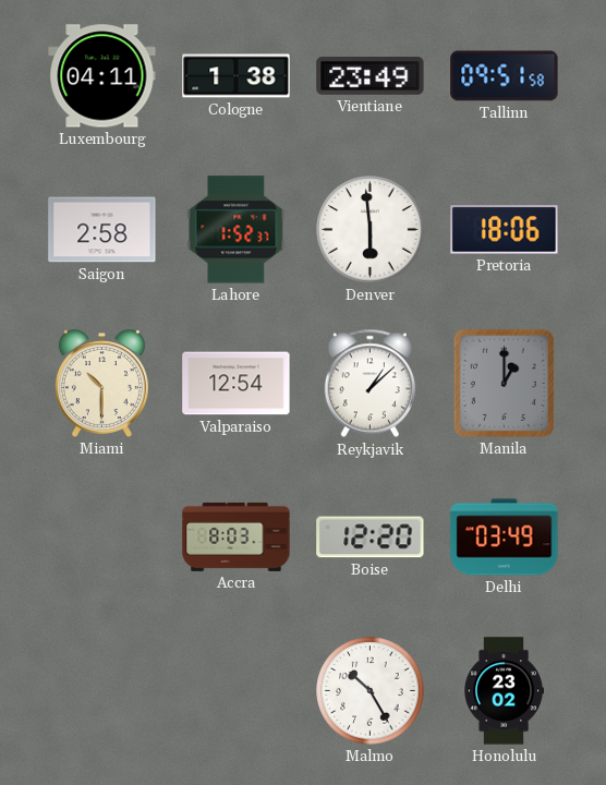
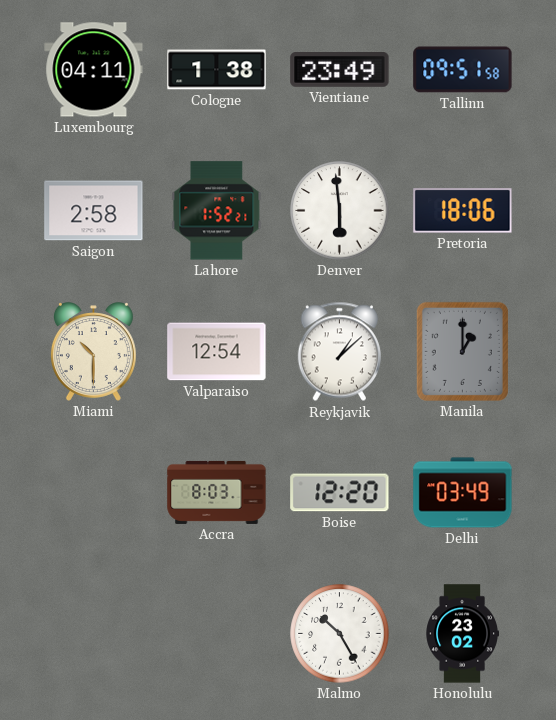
Lahore: 1:52:37 -> 1:52:21 (217, 211)
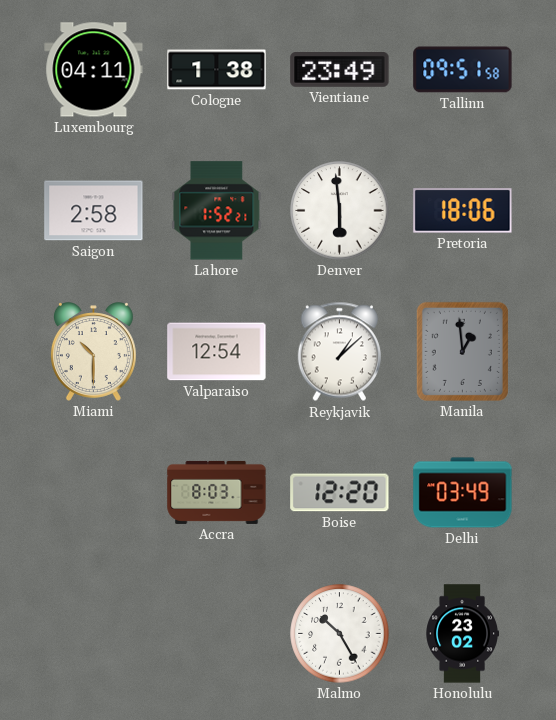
Manila: 1:00 -> 12:59 (462, 351)
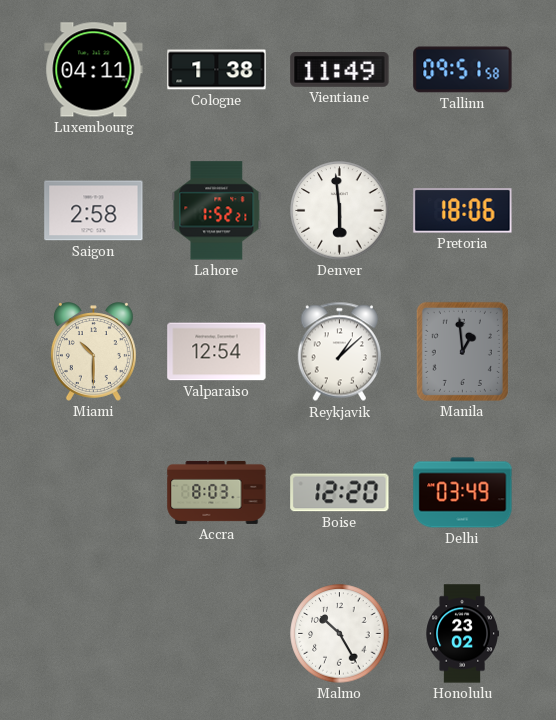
Vientiane: 23:49 -> 11:49 (340, 70)
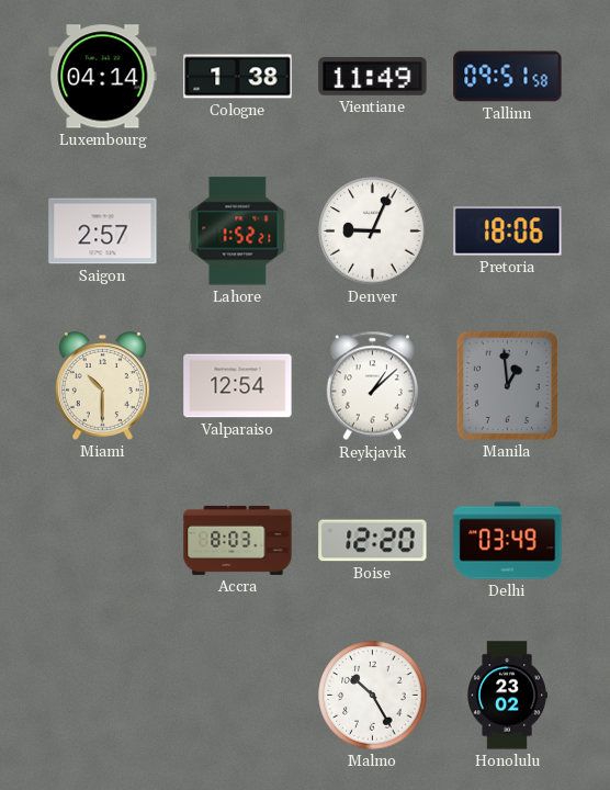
Luxembourg: 04:11 -> 04:14 (103, 77)
Saigon: 2:58 -> 2:57 (103, 232)
Denver: 5:59 -> 9:04 (373, 232)
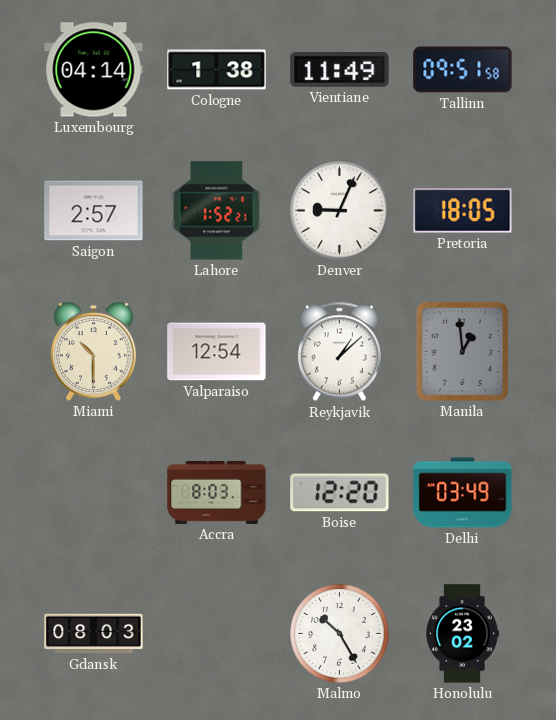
Pretoria: 18:06 -> 18:05 (463, 211)
Gdansk: none -> 08:03 (94, 634)
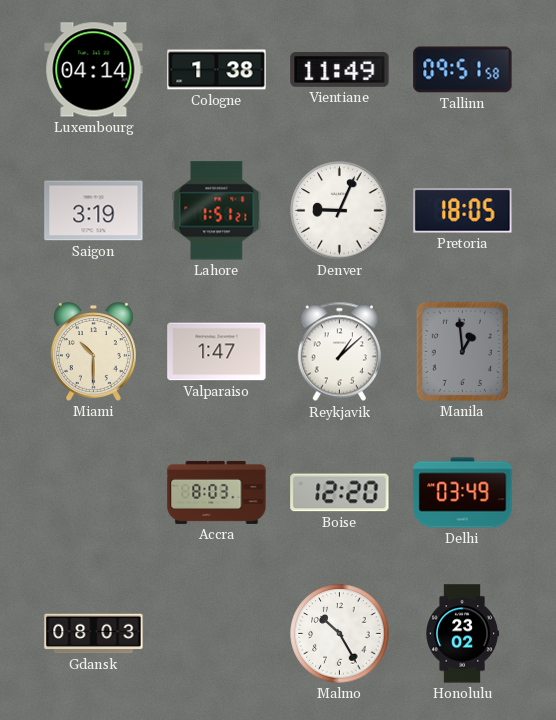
Saigon: 2:57 -> 3:19 (94, 211)
Lahore: 1:52 -> 1:51 (217, 211)
Valparaiso: 12:54 -> 1:47 (217, 352)
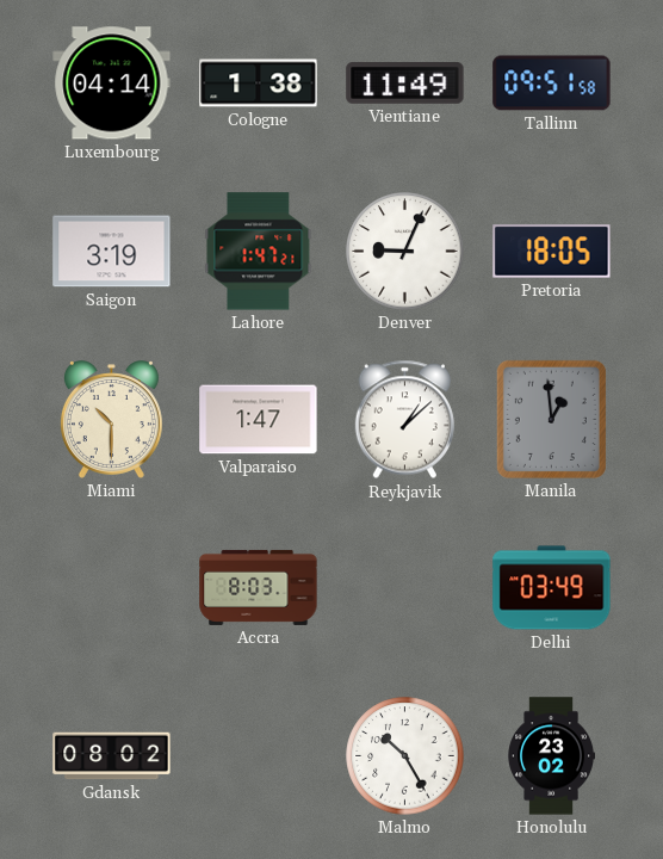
Lahore: 1:51 -> 1:47 (259, 252)
Boise: 12:20 -> none (340, 493)
Gdansk: 08:03 -> 08:02 (112, 756)
